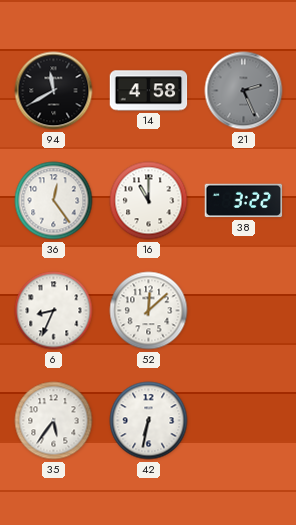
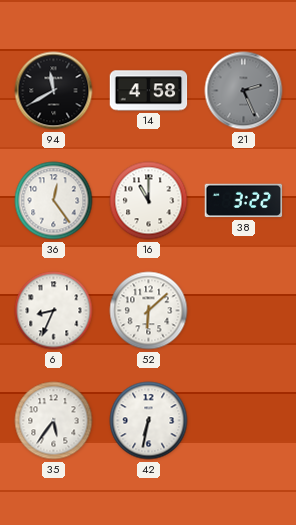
52: 12:08 -> 6:08 (149, 311)
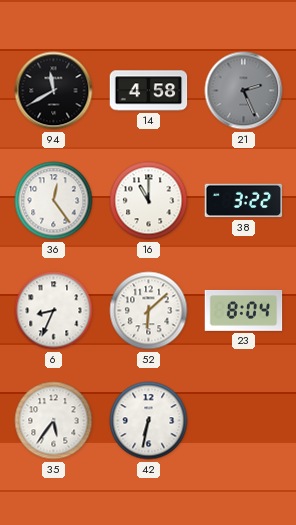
23: none -> 8:04 (244, 310)
